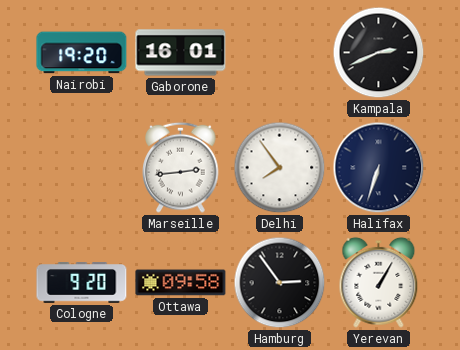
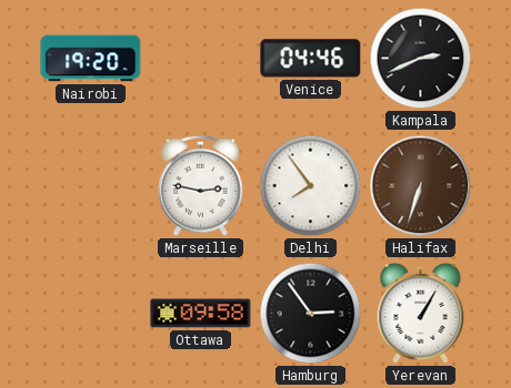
Gaborone: 16:01 -> none (181, 53)
Venice: none -> 04:46 (311, 59)
Marseille: 2:44 -> 2:47 (201, 185)
Halifax dial: navy -> brown (421, 186)
Cologne: 9:20 -> none (82, 283)
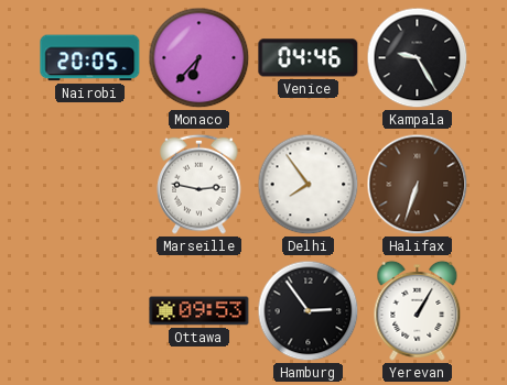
Nairobi: 19:20 -> 20:05 (90, 58)
Monaco: none -> 6:37 (199, 58)
Kampala: 2:41 -> 9:25 (418, 58)
Ottawa: 09:58 -> 09:53 (199, 311)
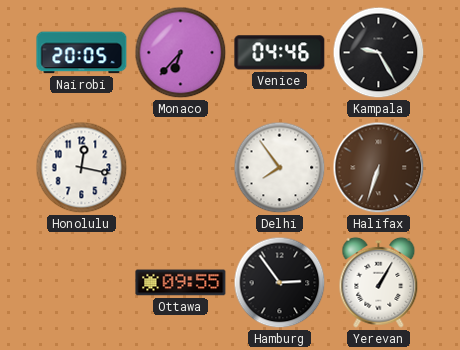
Honolulu: none -> 12:17 (82, 168)
Marseille: 2:47 -> none (199, 184)
Ottawa: 09:53 -> 09:55 (181, 283)
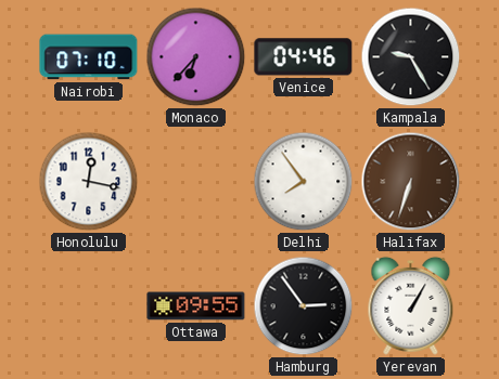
Nairobi: 20:05 -> 07:10 (89, 57)
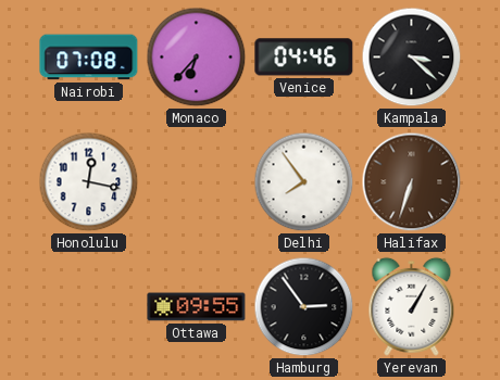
Nairobi: 07:10 -> 07:08 (89, 58)
Kampala: 9:25 -> 3:22 (412, 58)
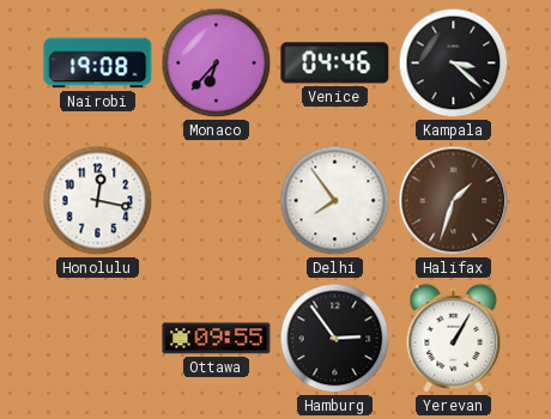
Nairobi: 07:08 -> 19:08 (98, 63)
Halifax: 6:33 -> 1:33 (454, 201)
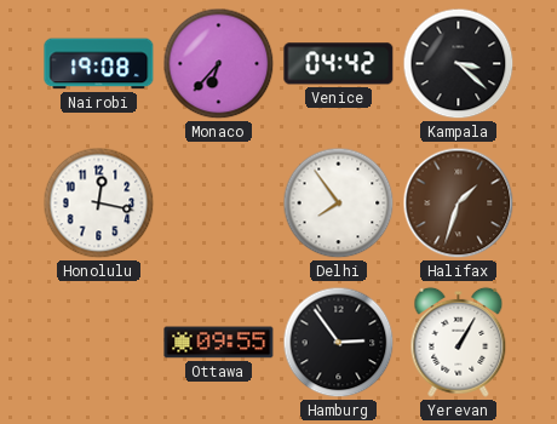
Venice: 04:46 -> 04:42 (339, 64)
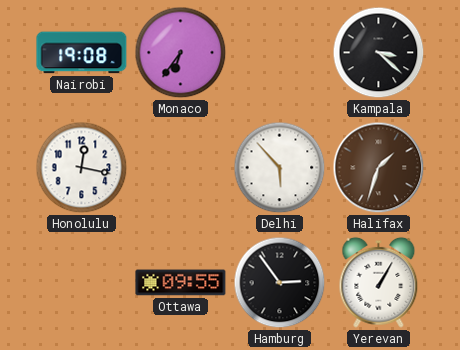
Monaco: 6:37 -> 6:36 (181, 53)
Venice: 04:42 -> none (339, 64)
Delhi: 7:54 -> 5:53 (280, 168)
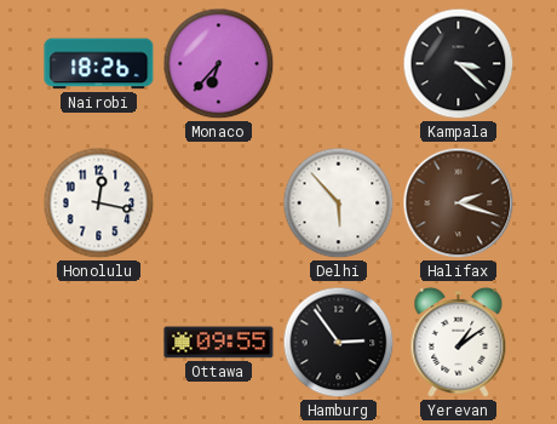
Nairobi: 19:08 -> 18:26 (99, 64)
Monaco: 6:36 -> 6:37 (219, 64)
Halifax: 1:33 -> 2:18 (459, 204)
Yerevan: 1:05 -> 1:09 (459, 342)
